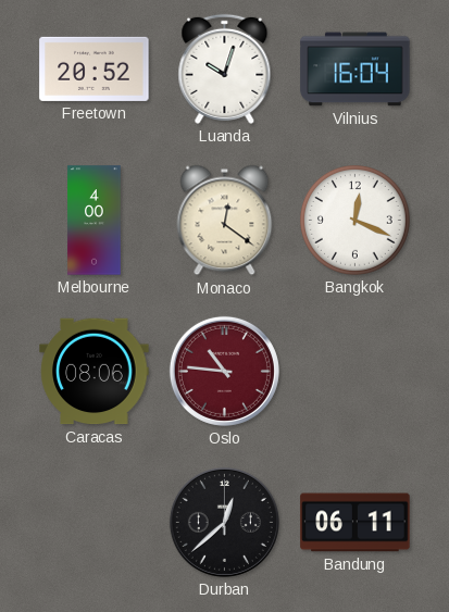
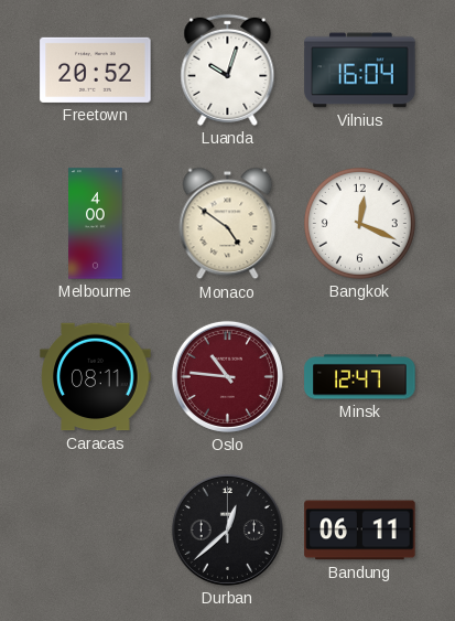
Monaco: 12:21 -> 4:51 (228, 224)
Caracas: 08:06 -> 08:11 (96, 377)
Minsk: none -> 12:47 (360, 377)
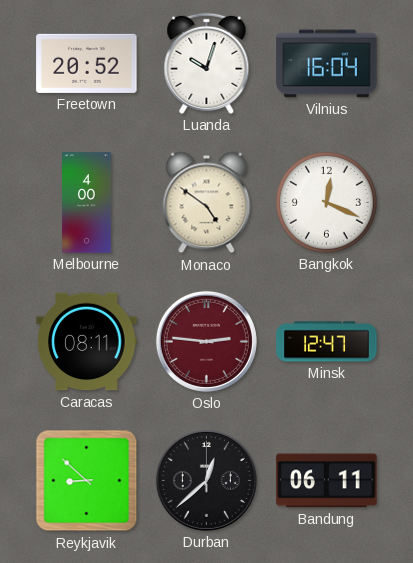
Oslo: 10:46 -> 2:46 (206, 341)
Reykjavik: none -> 8:52 (87, 481)
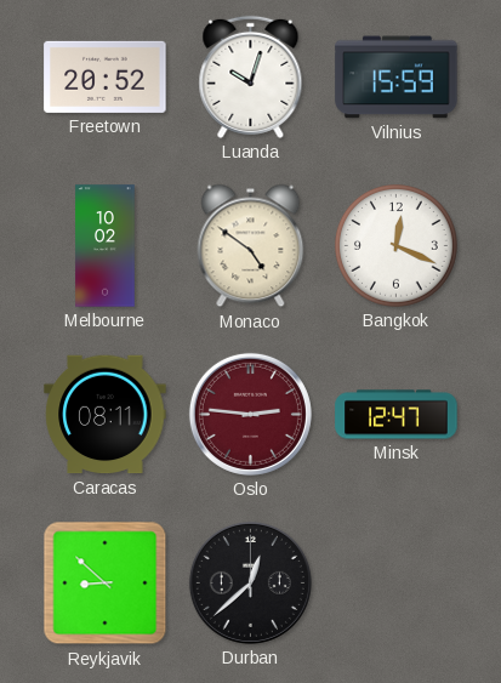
Vilnius: 16:04 -> 15:59 (397, 78)
Melbourne: 4:00 -> 10:02 (106, 246)
Bandung: 06:11 -> none (327, 481)
